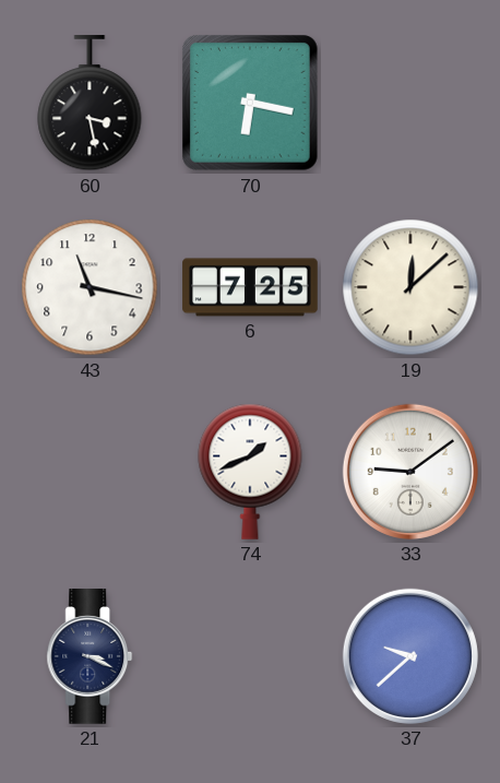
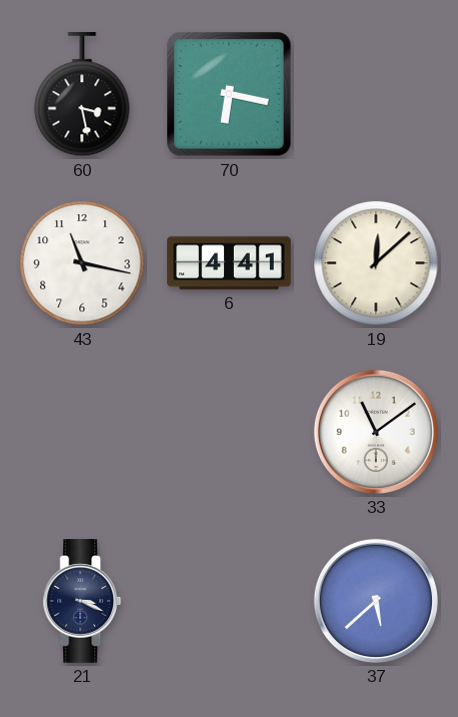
6: 7:25 -> 4:41 (229, 263)
74: 1:41 -> none (250, 472)
33: 9:09 -> 11:09 (376, 432)
37: 9:38 -> 5:38 (376, 601)
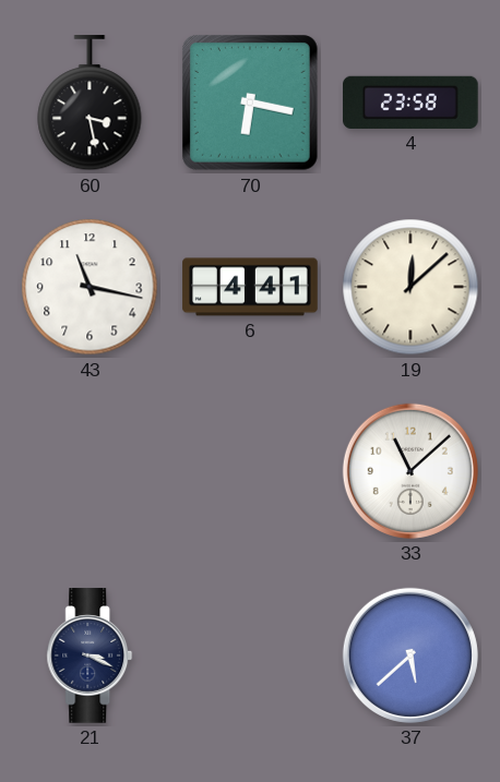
4: none -> 23:58 (410, 103)
33: 11:09 -> 11:08 (410, 471)
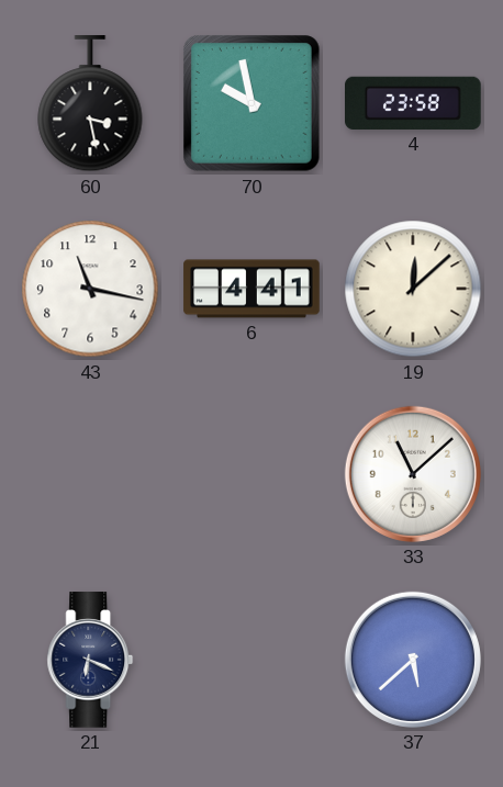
70: 6:17 -> 9:58 (253, 104)
21: 3:19 -> 6:19 (90, 660)
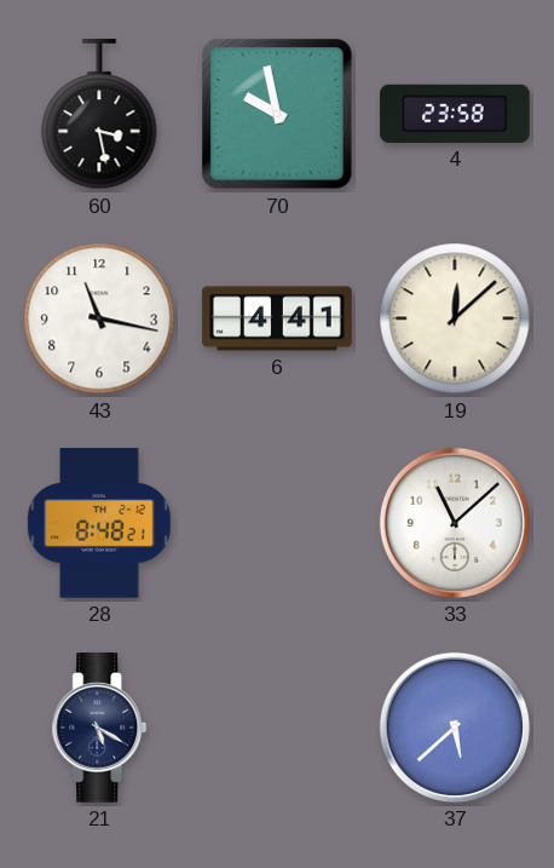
28: none -> 8:48 (99, 523)
21: 6:19 -> 5:20 (99, 728)
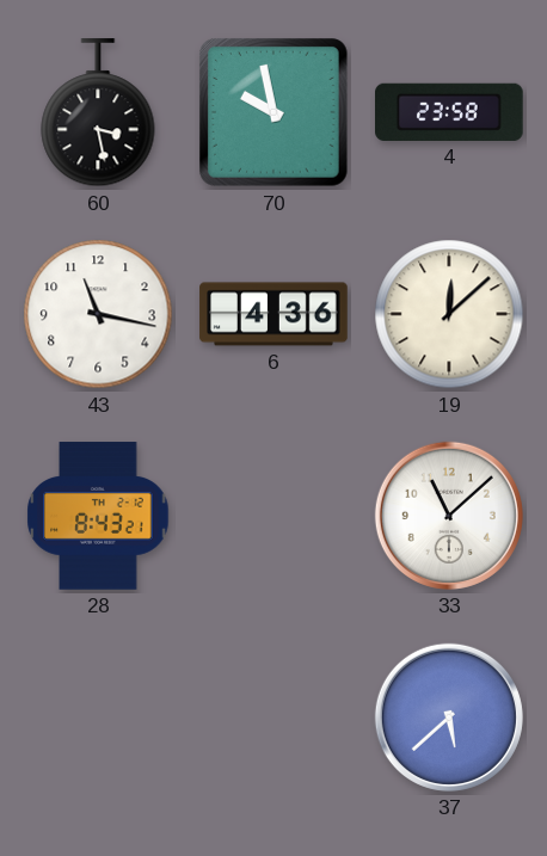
6: 4:41 -> 4:36 (273, 314)
28: 8:48 -> 8:43 (98, 516)
21: 5:20 -> none (99, 728)
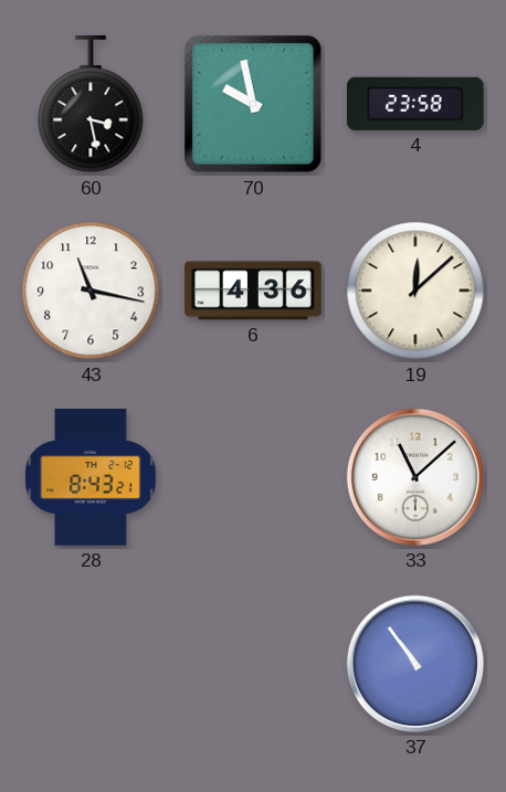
37: 5:38 -> 10:54 (415, 664)
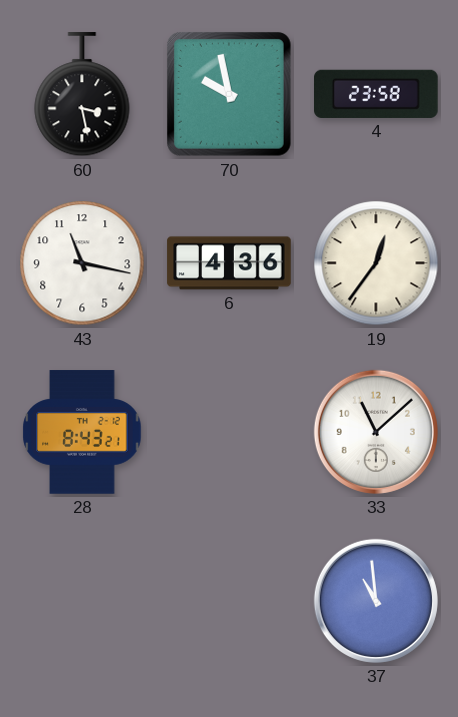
19: 12:08 -> 12:36 (376, 263)
37: 10:54 -> 10:59 (376, 601)
